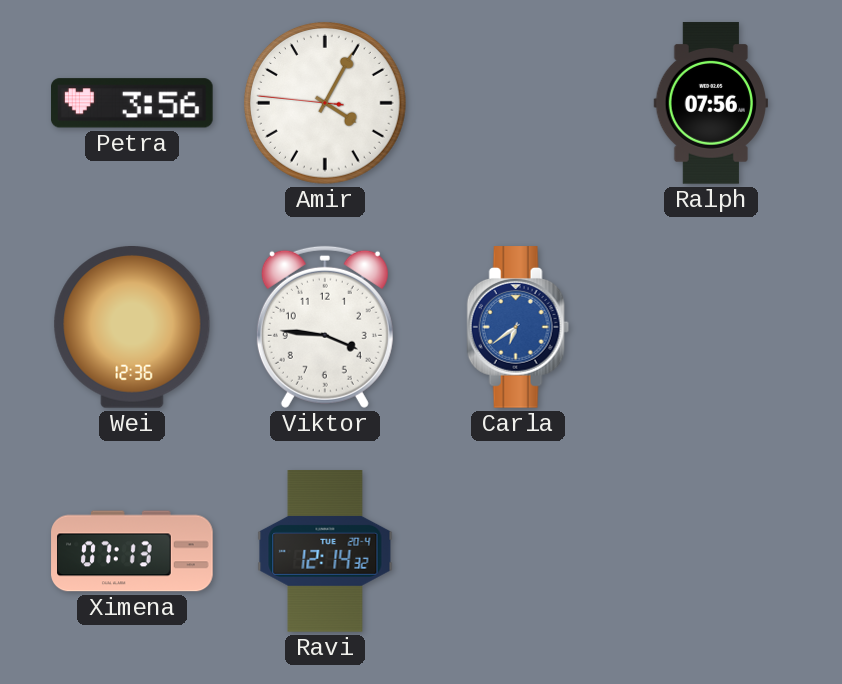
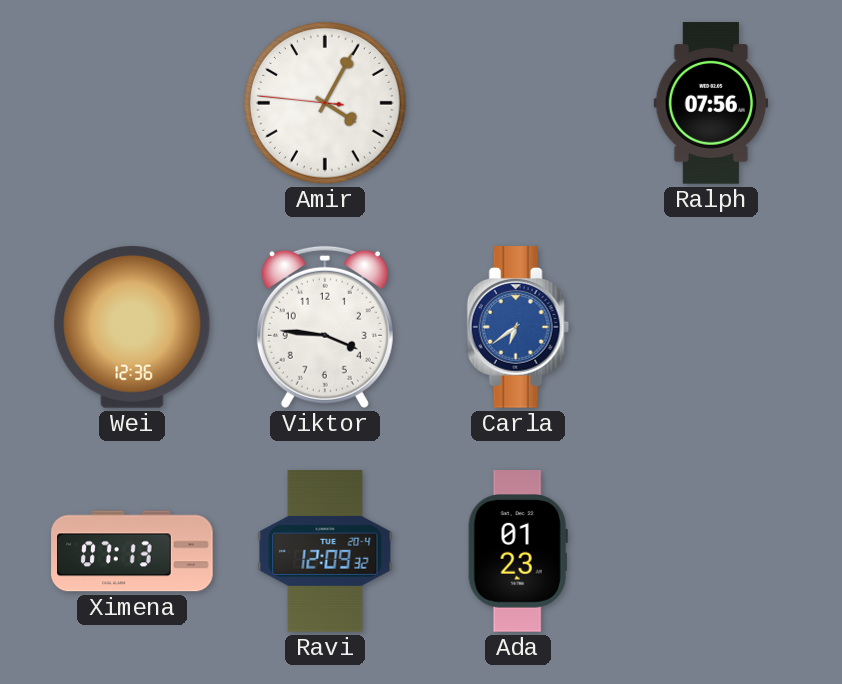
Petra: 3:56 -> none (133, 103)
Ravi: 12:14 -> 12:09 (325, 551)
Ada: none -> 01:23 (518, 551)
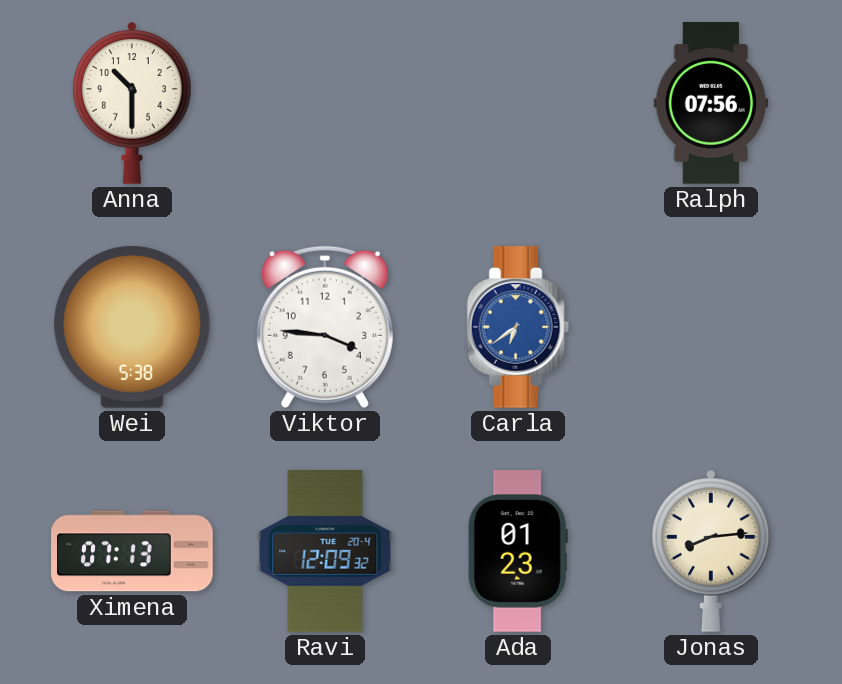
Anna: none -> 10:30 (133, 103)
Amir: 4:04 -> none (325, 103)
Wei: 12:36 -> 5:38 (132, 328)
Jonas: none -> 8:14 (712, 551)
